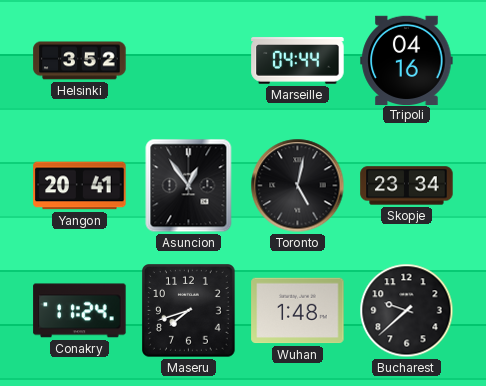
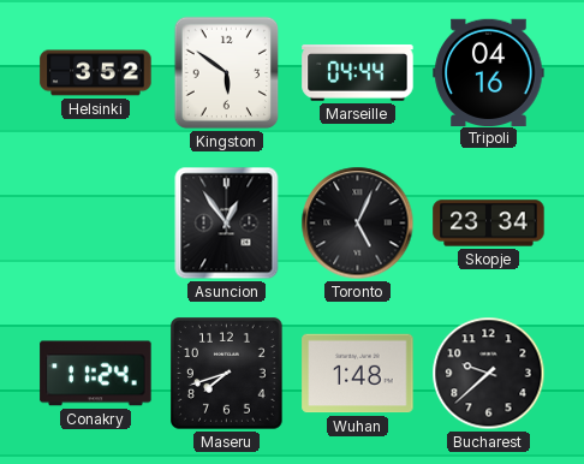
Kingston: none -> 5:51 (227, 73)
Yangon: 20:41 -> none (80, 186)
Toronto: 5:02 -> 5:04 (358, 224)
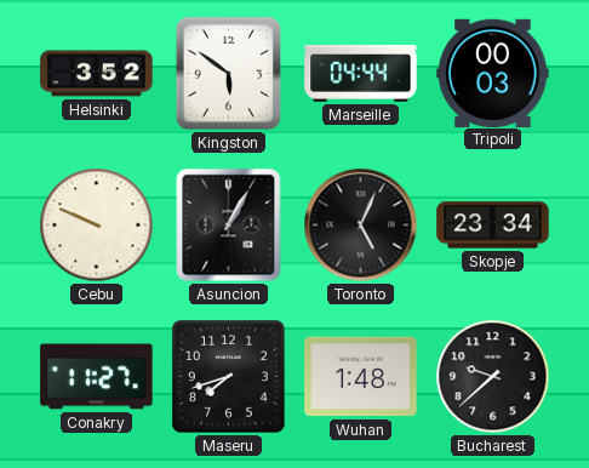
Tripoli: 04:16 -> 00:03 (493, 73)
Cebu: none -> 9:49 (97, 226)
Asuncion: 12:54 -> 1:05 (229, 226)
Conakry: 11:24 -> 11:27 (97, 377)
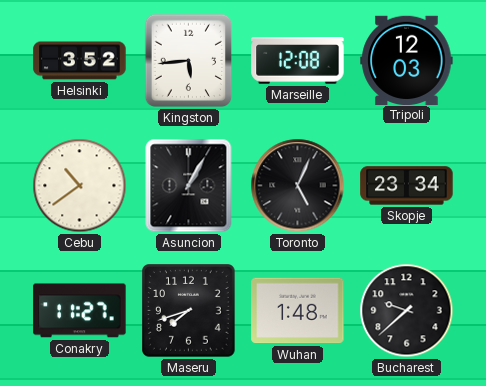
Kingston: 5:51 -> 5:44 (189, 61)
Marseille: 04:44 -> 12:08 (298, 61)
Tripoli: 00:03 -> 12:03 (407, 60)
Cebu: 9:49 -> 10:39 (80, 186)
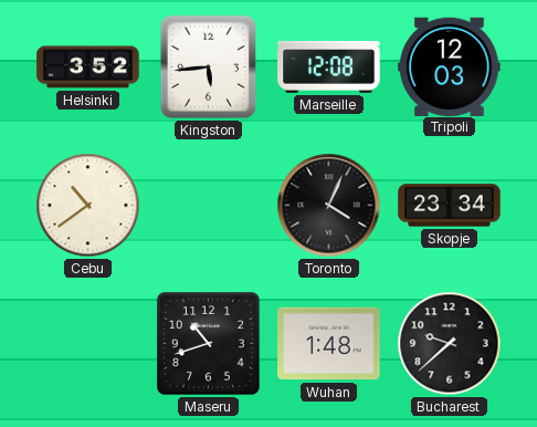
Asuncion: 1:05 -> none (189, 186)
Toronto: 5:04 -> 4:04 (329, 206)
Conakry: 11:27 -> none (80, 311)
Maseru: 7:42 -> 10:42 (209, 344)
